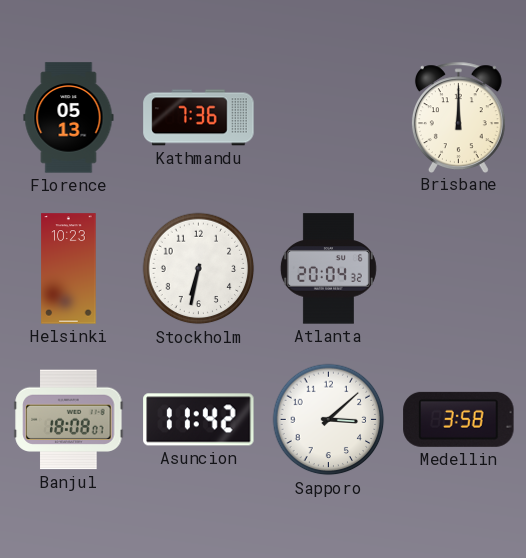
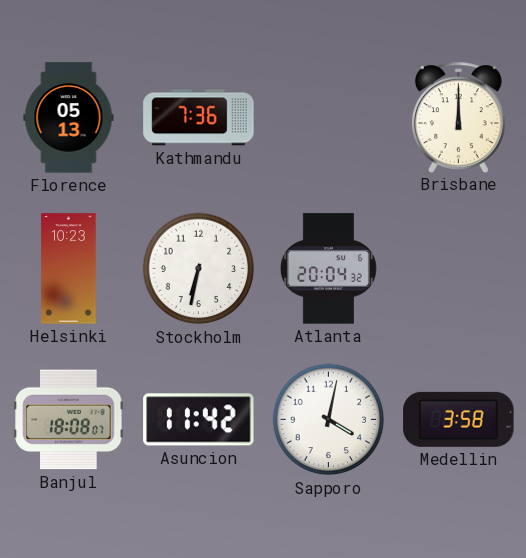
Sapporo: 3:08 -> 4:02 (329, 420)
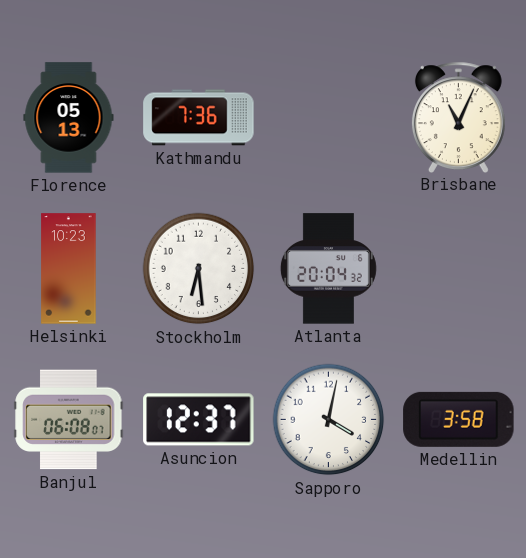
Brisbane: 12:00 -> 11:04 (458, 117)
Stockholm: 6:32 -> 6:29 (199, 269)
Banjul: 18:08 -> 06:08 (69, 420)
Asuncion: 11:42 -> 12:37 (199, 420)
